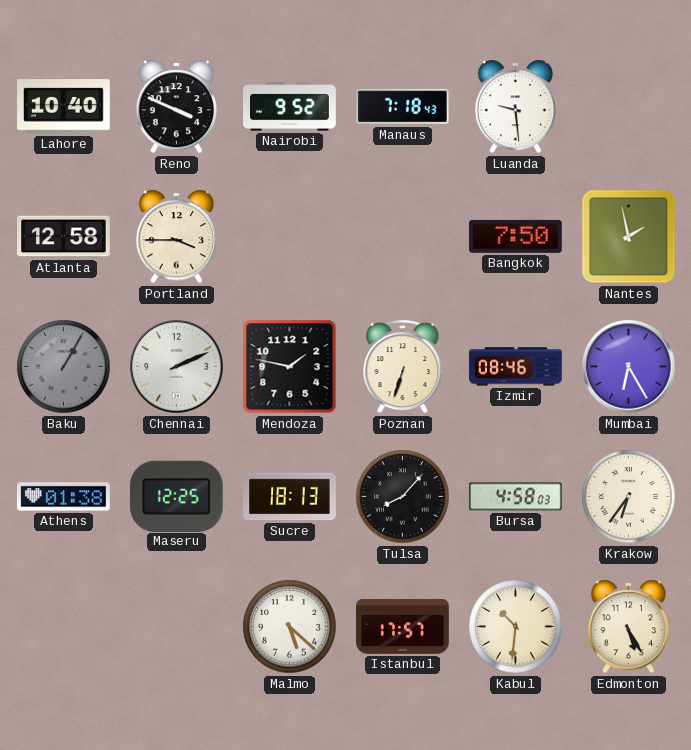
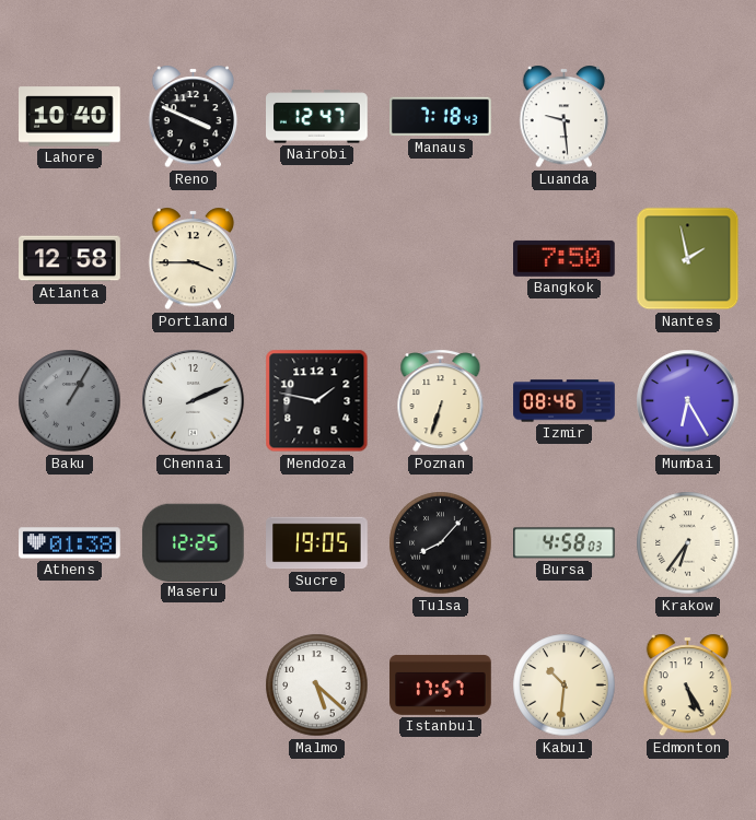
Nairobi: 9:52 -> 12:47 (317, 117)
Sucre: 18:13 -> 19:05 (317, 543)
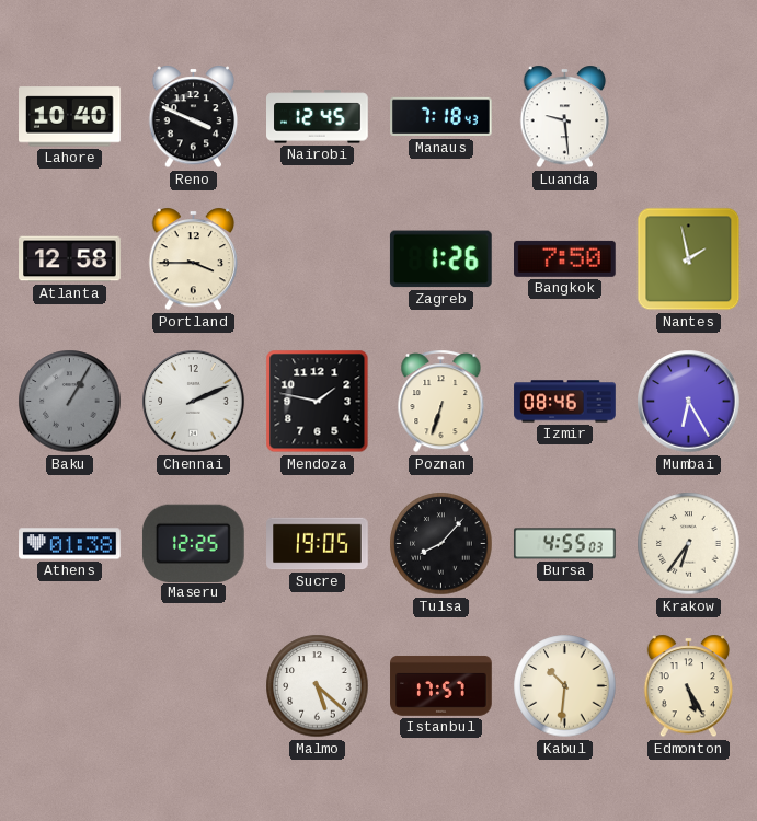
Nairobi: 12:47 -> 12:45 (318, 117)
Zagreb: none -> 1:26 (440, 259)
Bursa: 4:58 -> 4:55 (565, 544)
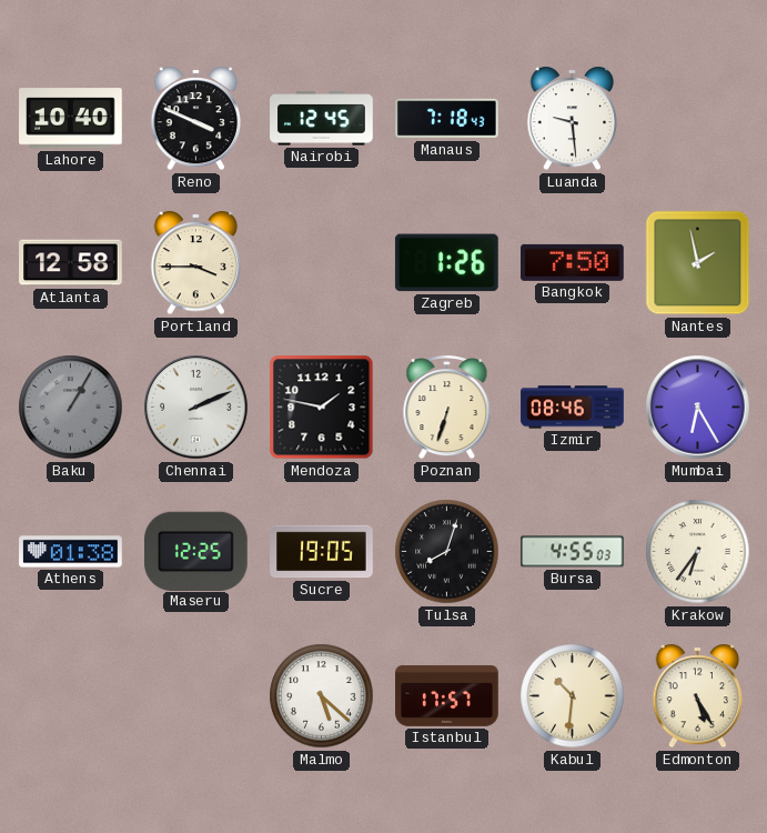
Tulsa: 8:07 -> 8:03 (447, 552)
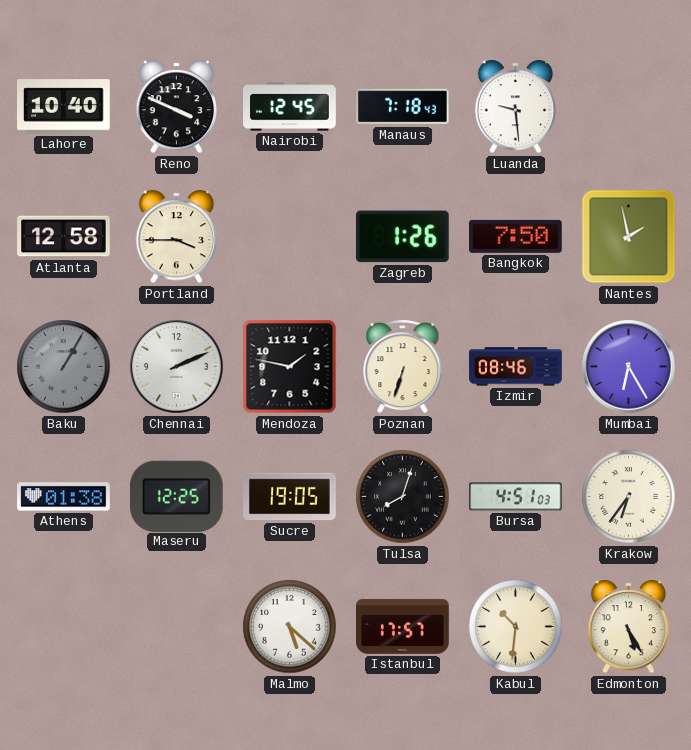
Bursa: 4:55 -> 4:51 (516, 497)
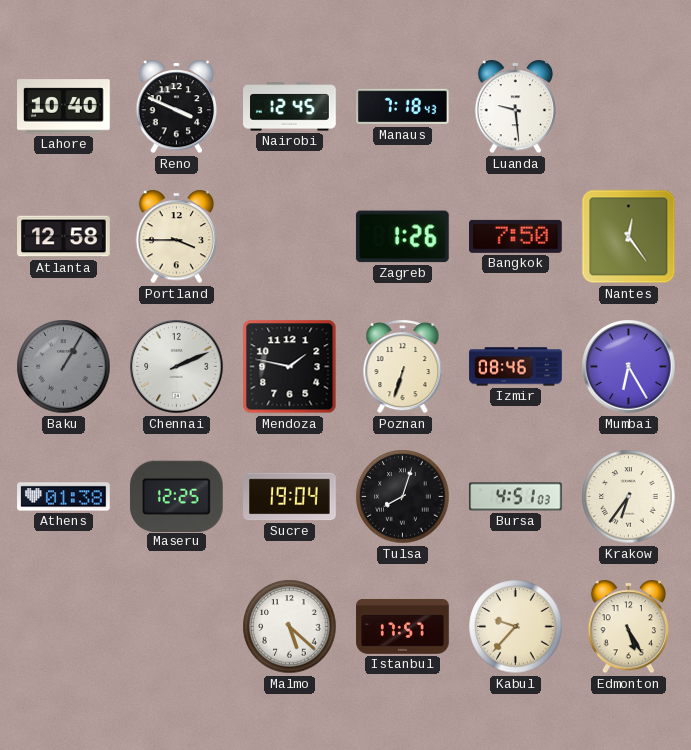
Nantes: 1:58 -> 12:24 (629, 237)
Sucre: 19:05 -> 19:04 (290, 497)
Kabul: 10:31 -> 9:37 (516, 627)
